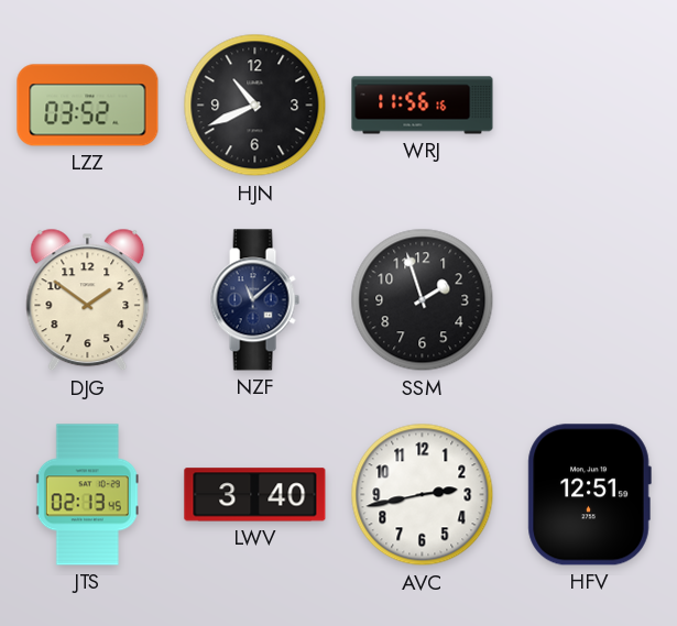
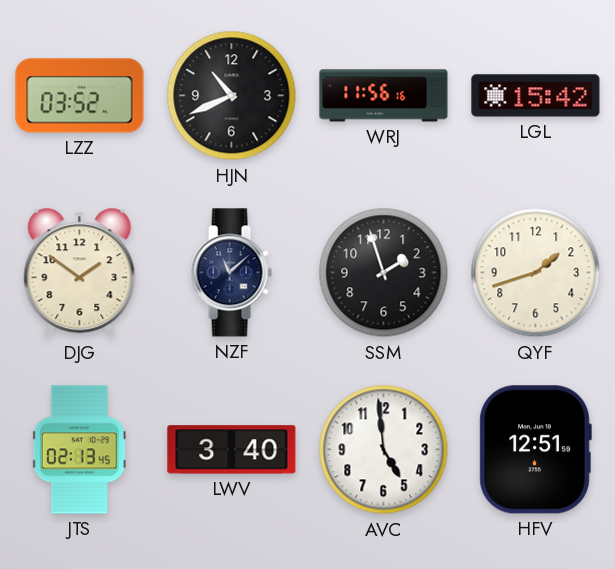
LGL: none -> 15:42 (536, 96)
QYF: none -> 1:42 (536, 273)
AVC: 2:43 -> 4:59 (384, 450)
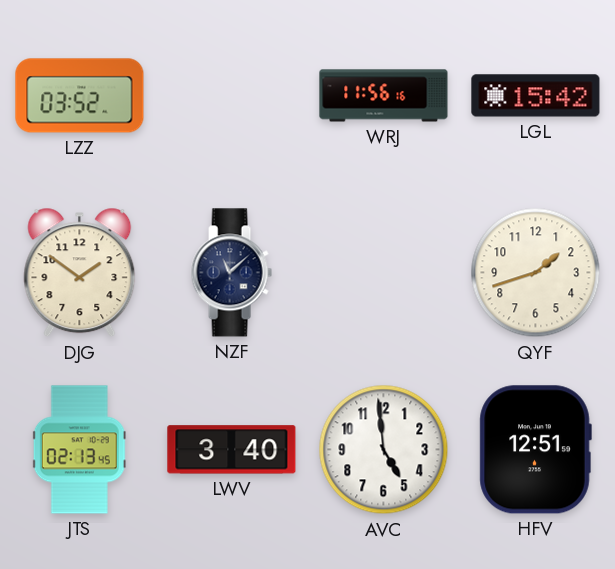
HJN: 10:41 -> none (232, 96)
SSM: 1:57 -> none (384, 273)
